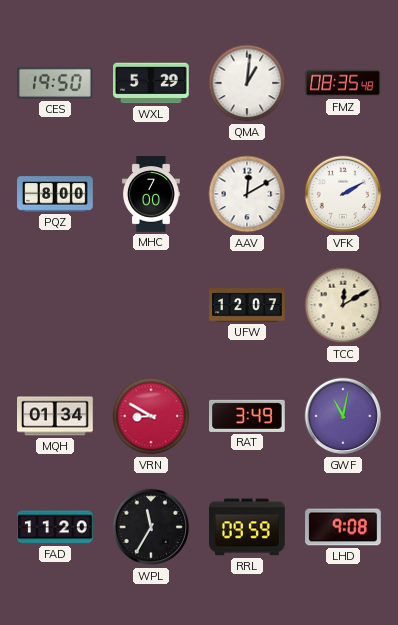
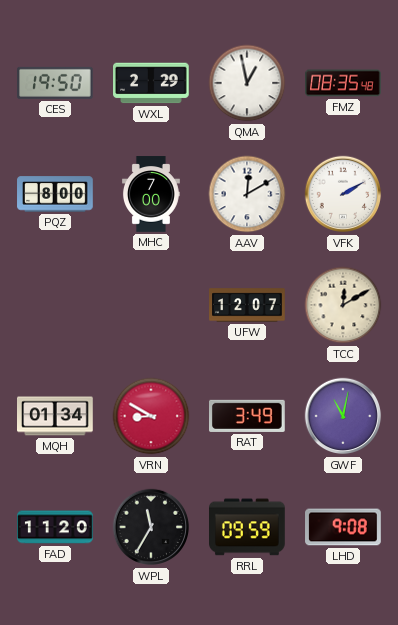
WXL: 5:29 -> 2:29 (152, 83)
QMA: 1:01 -> 12:58 (247, 83)
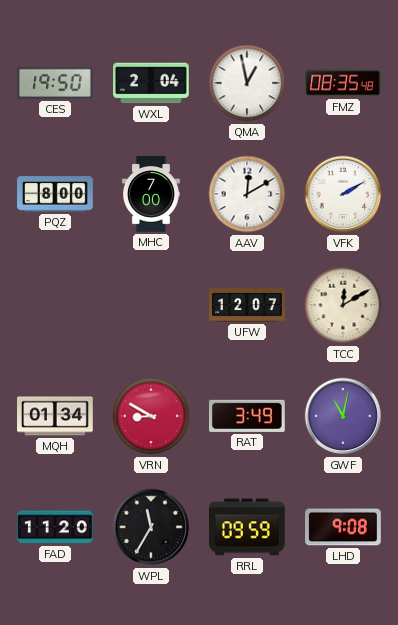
WXL: 2:29 -> 2:04 (152, 83)
